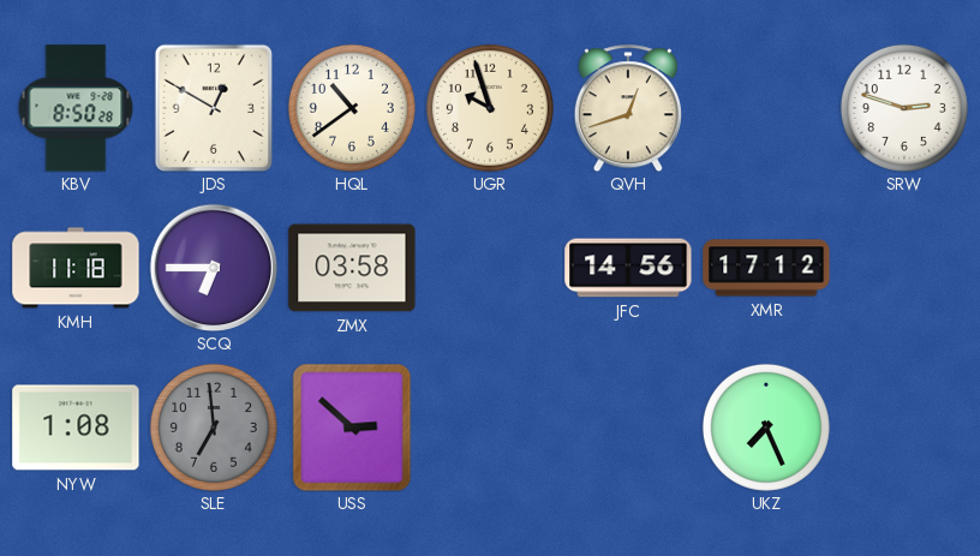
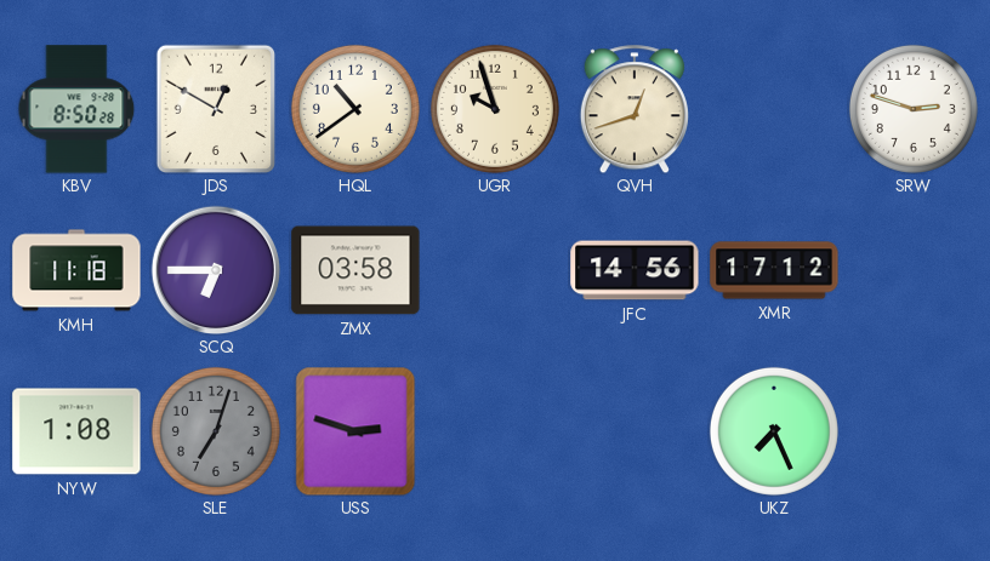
SLE: 6:59 -> 7:03 (216, 431)
USS: 2:52 -> 2:48 (355, 431)
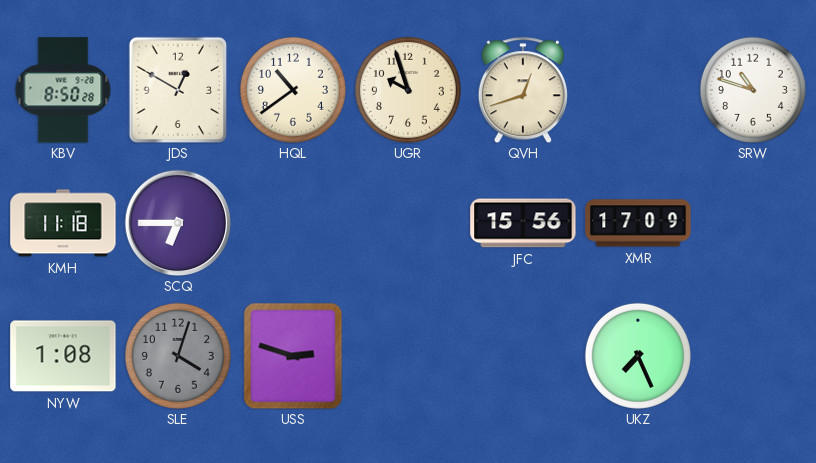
SRW: 2:48 -> 10:48 (753, 90)
ZMX: 03:58 -> none (355, 270)
JFC: 14:56 -> 15:56 (523, 223)
XMR: 17:12 -> 17:09 (638, 223)
SLE: 7:03 -> 4:03 (178, 356)
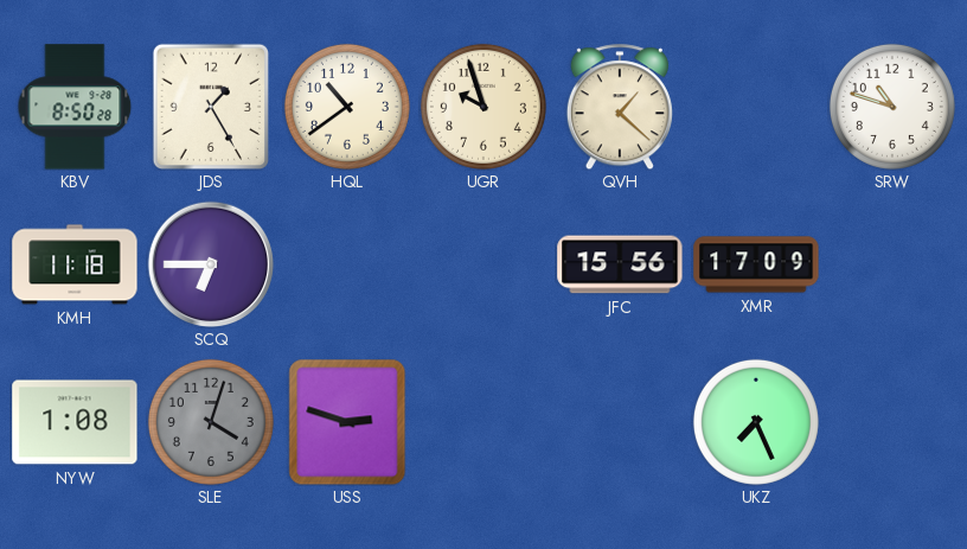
JDS: 12:50 -> 1:25 (210, 106)
QVH: 12:42 -> 1:22 (620, 107)
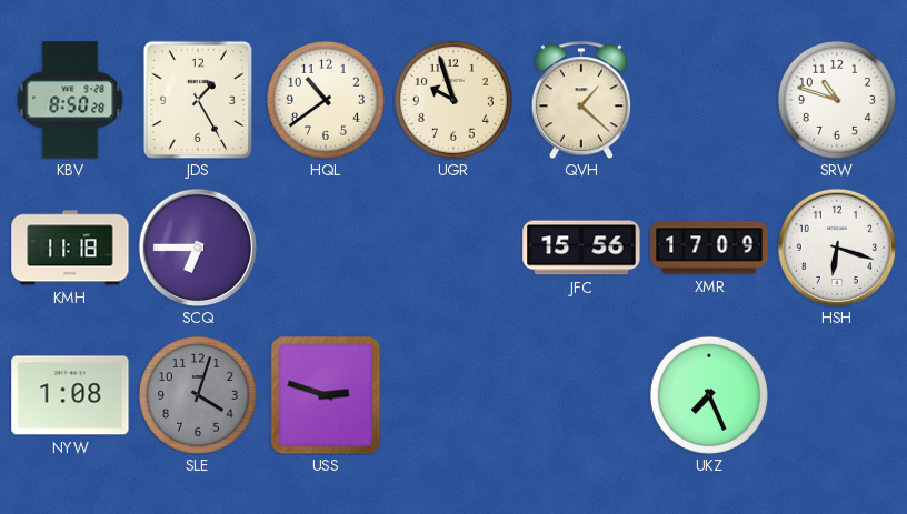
HSH: none -> 6:18 (837, 248)
